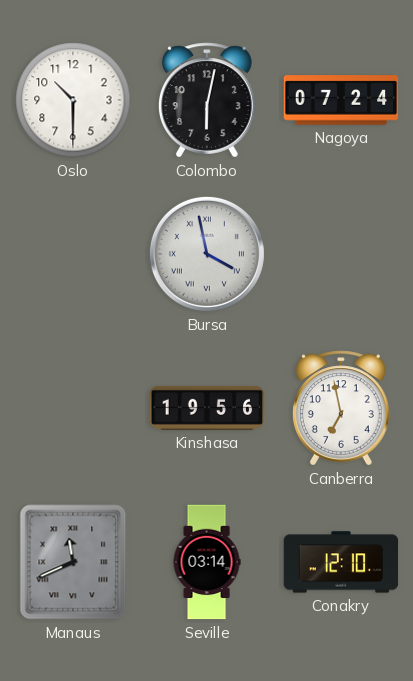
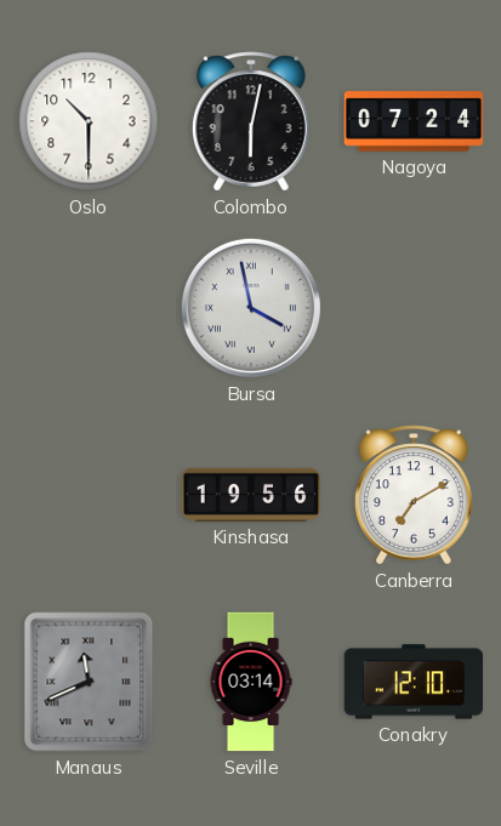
Canberra: 6:58 -> 7:10 (415, 495)
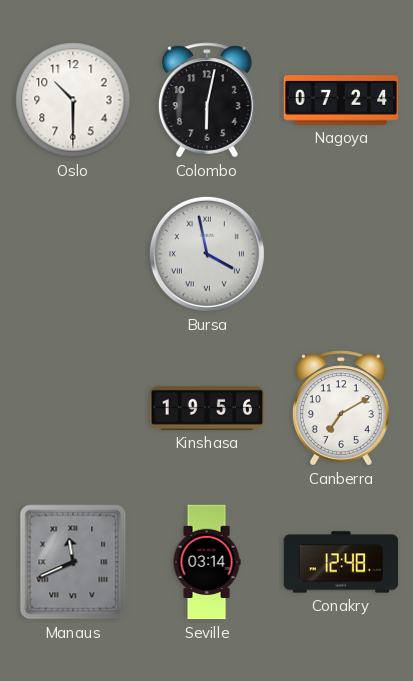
Conakry: 12:10 -> 12:48 (341, 562)
